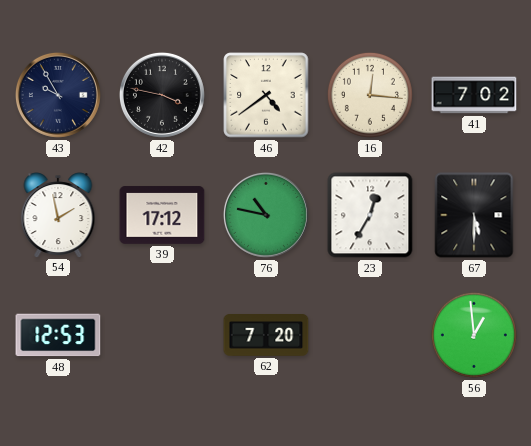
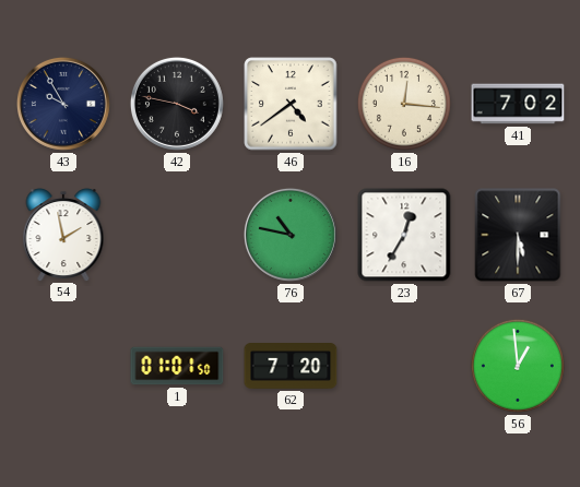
39: 17:12 -> none (162, 215)
48: 12:53 -> none (58, 335)
1: none -> 01:01 (177, 366)
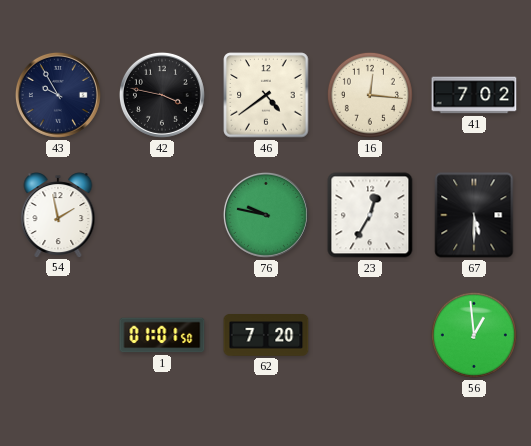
76: 10:47 -> 9:47 (266, 215)
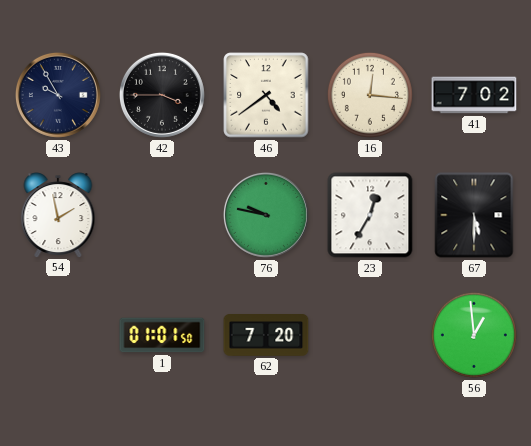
42: 3:47 -> 3:45 (162, 95)
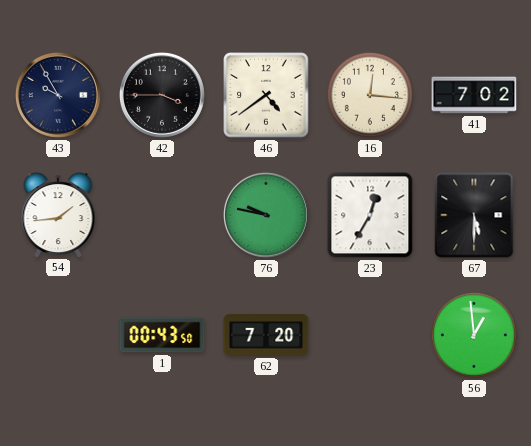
54: 1:58 -> 1:44 (58, 215)
1: 01:01 -> 00:43 (162, 335)
